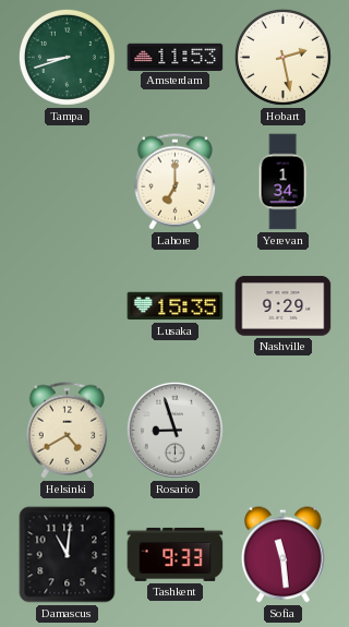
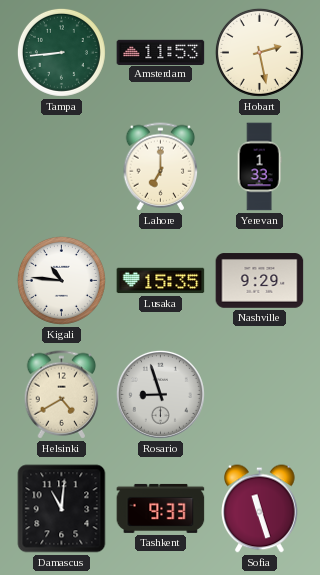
Tampa: 8:42 -> 8:44 (61, 52)
Yerevan: 1:34 -> 1:33 (259, 167)
Kigali: none -> 10:46 (61, 280)
Sofia: 11:29 -> 11:27 (260, 509)
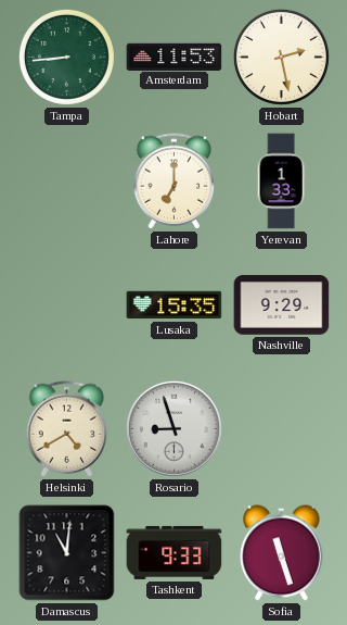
Kigali: 10:46 -> none (61, 280)
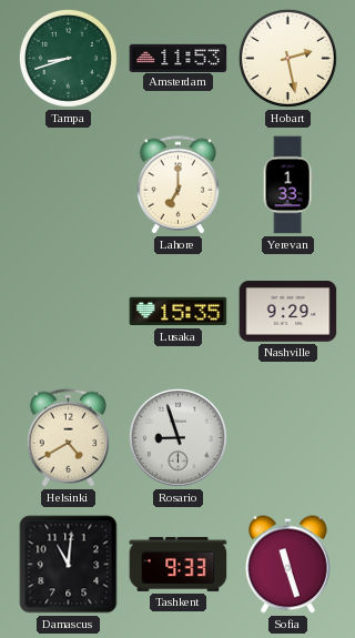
Tampa: 8:44 -> 8:42 (68, 58)
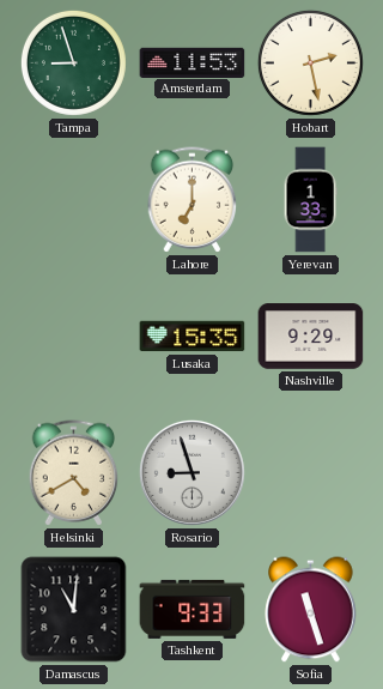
Tampa: 8:42 -> 8:57 (73, 62)
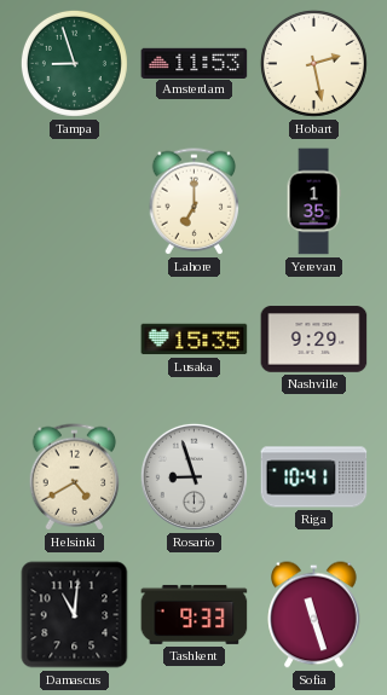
Yerevan: 1:33 -> 1:35 (313, 202)
Riga: none -> 10:41 (314, 477)
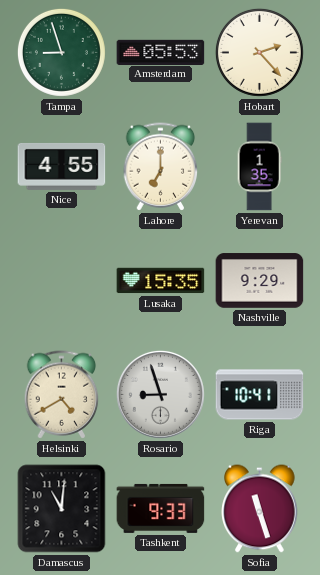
Amsterdam: 11:53 -> 05:53 (161, 52)
Hobart: 2:28 -> 2:23 (259, 52)
Nice: none -> 4:55 (62, 166)
